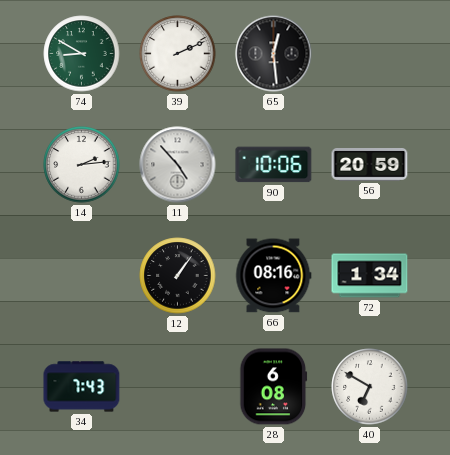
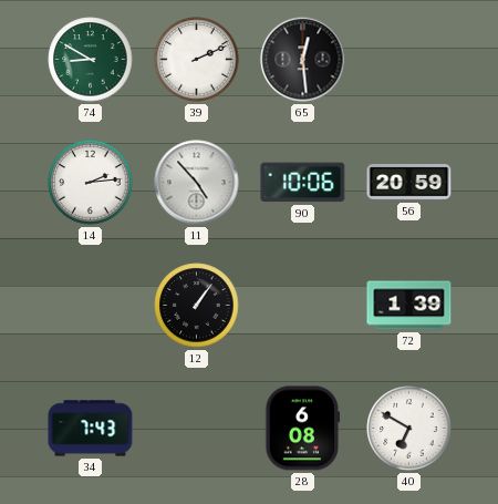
66: 08:16 -> none (274, 276)
72: 1:34 -> 1:39 (409, 306)
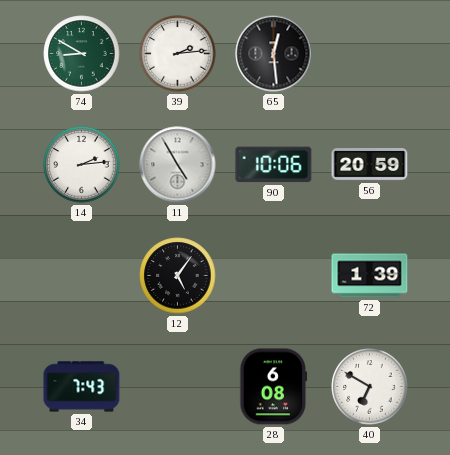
39: 2:11 -> 2:14 (178, 54)
11: 4:53 -> 4:55 (178, 165)
12: 1:06 -> 5:06 (178, 276)
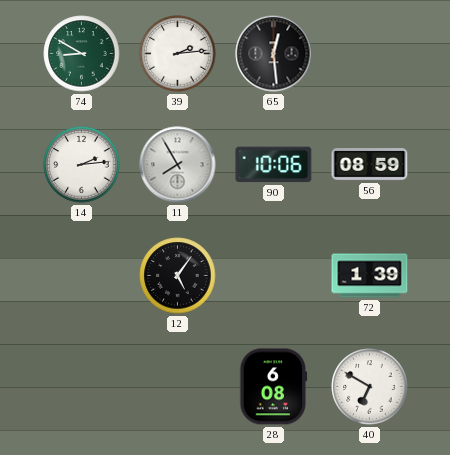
11: 4:55 -> 7:55 (178, 165)
56: 20:59 -> 08:59 (370, 165)
34: 7:43 -> none (82, 387)
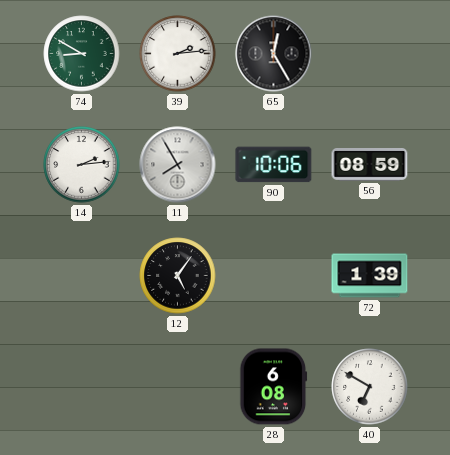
65: 12:29 -> 12:25 (274, 54)
